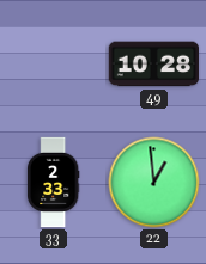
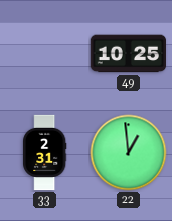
49: 10:28 -> 10:25 (129, 54)
33: 2:33 -> 2:31 (45, 153)
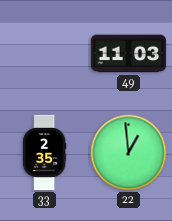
49: 10:25 -> 11:03 (129, 54)
33: 2:31 -> 2:35 (45, 153)
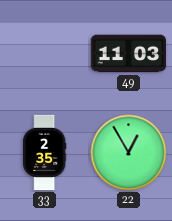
22: 12:59 -> 12:55 (129, 153)
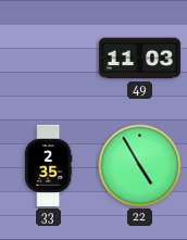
22: 12:55 -> 4:55 (140, 166)
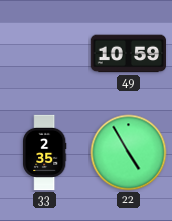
49: 11:03 -> 10:59 (129, 54)
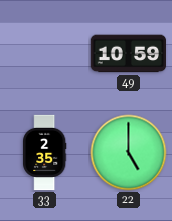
22: 4:55 -> 5:00 (129, 153)
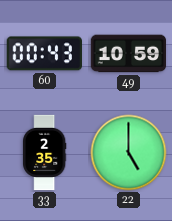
60: none -> 00:43 (44, 54)
